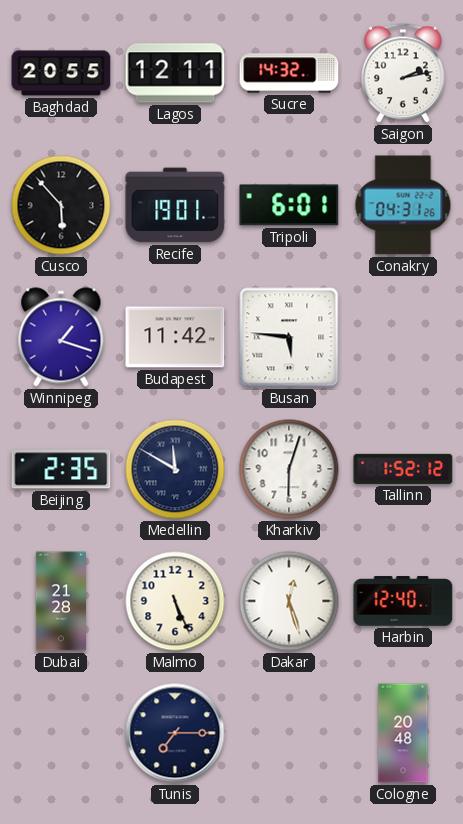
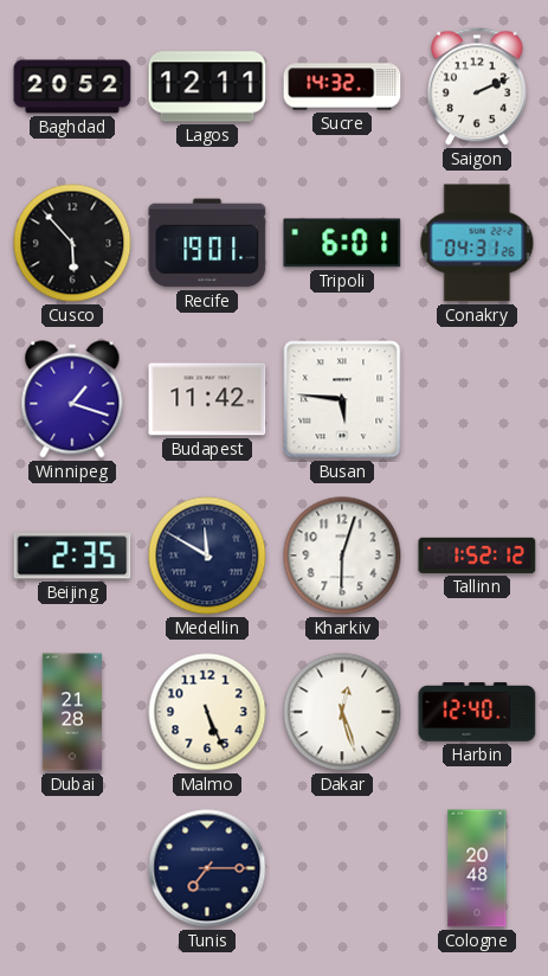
Baghdad: 20:55 -> 20:52 (72, 86)
Saigon: 2:13 -> 2:11 (477, 86)
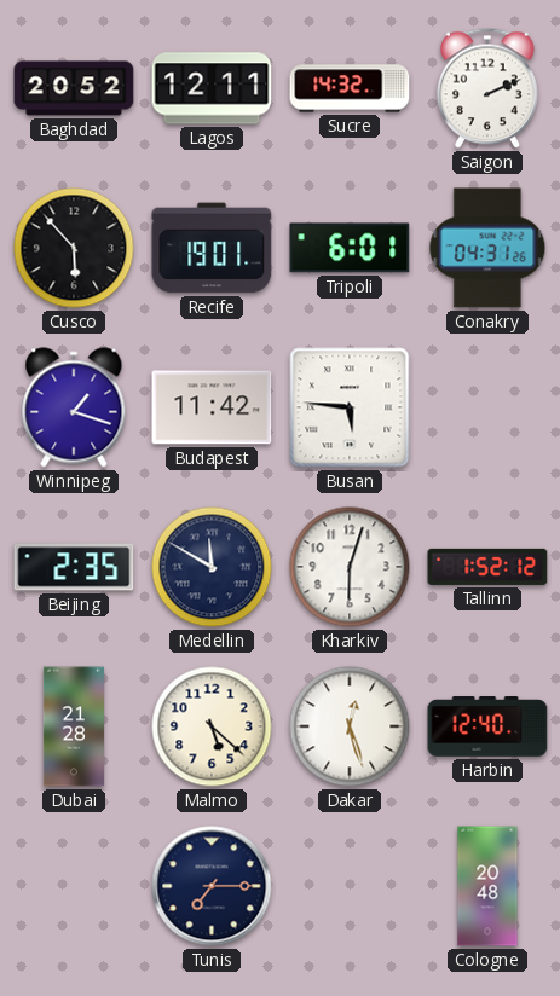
Malmo: 5:26 -> 5:22 (212, 726)
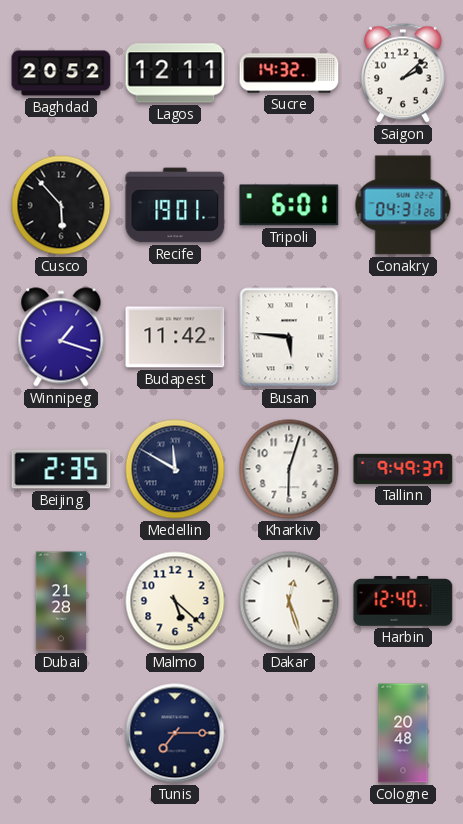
Saigon: 2:11 -> 2:08 (403, 73)
Tallinn: 1:52 -> 9:49 (403, 469)
